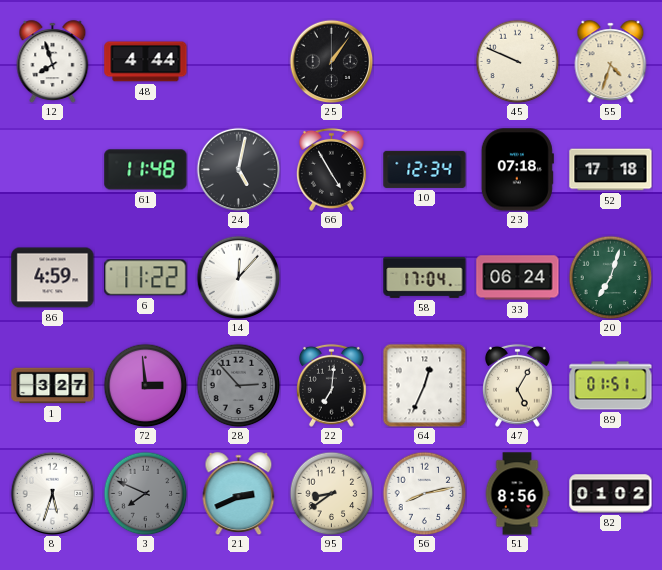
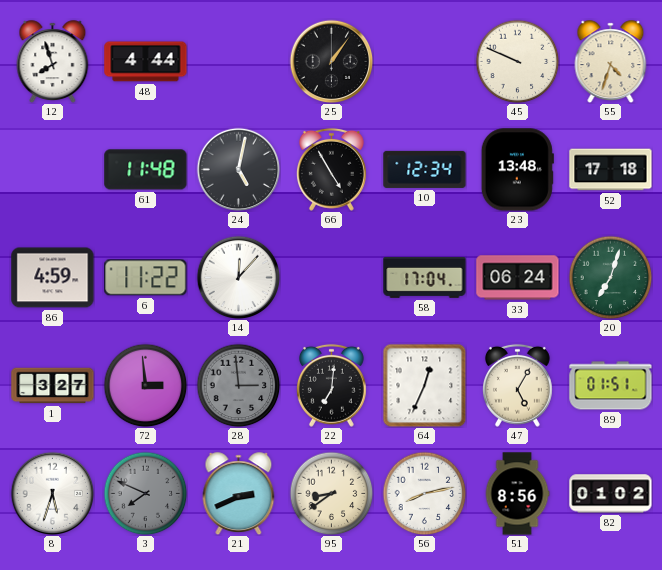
23: 07:18 -> 13:48 (517, 170)
28: 2:53 -> 2:59 (238, 385)
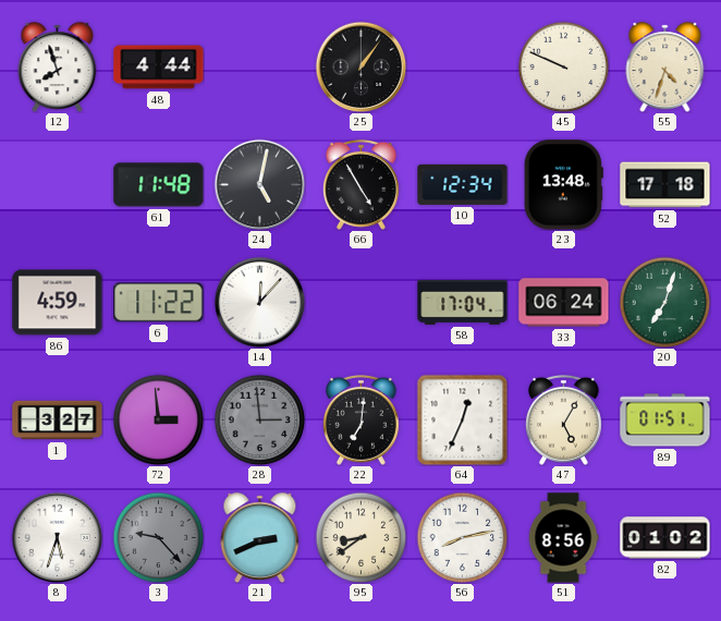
3: 7:49 -> 9:23 (158, 537)
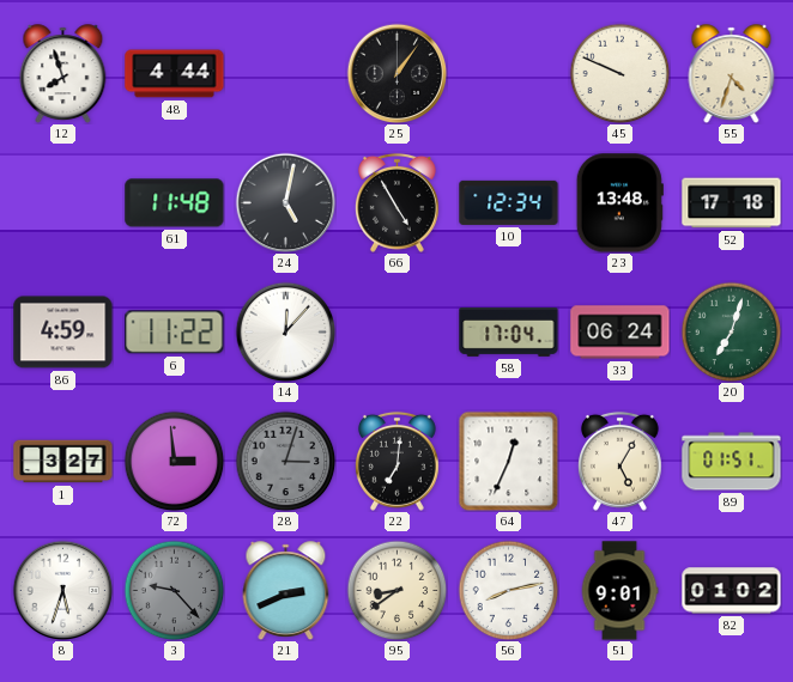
28: 2:59 -> 3:03 (285, 461)
51: 8:56 -> 9:01 (619, 591)
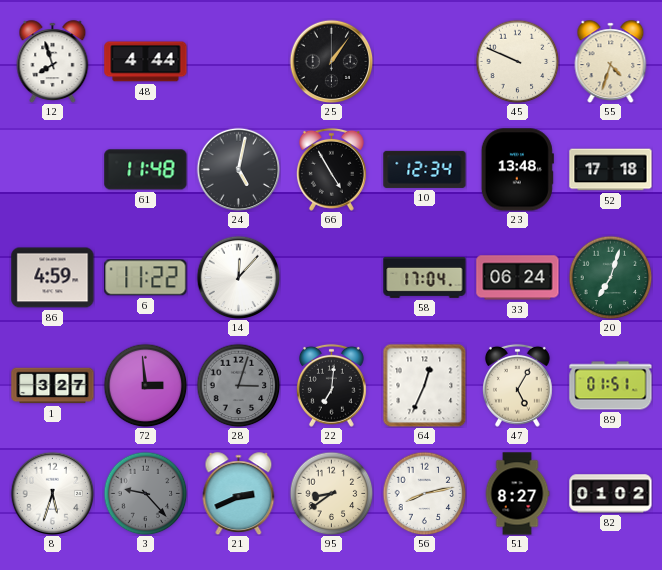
51: 9:01 -> 8:27 (517, 494)
